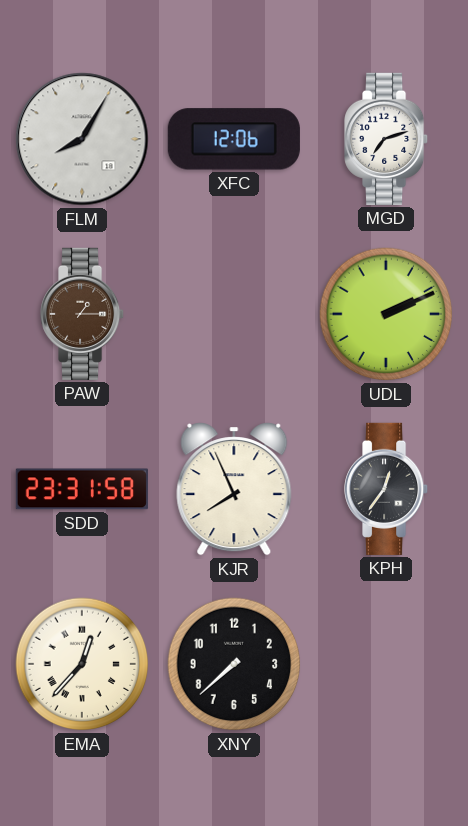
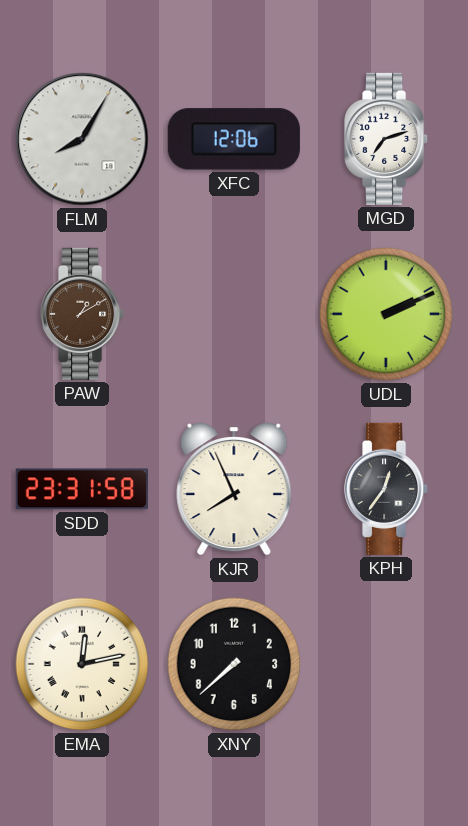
PAW: 1:15 -> 1:10 (83, 314)
EMA: 12:37 -> 12:13 (82, 664)
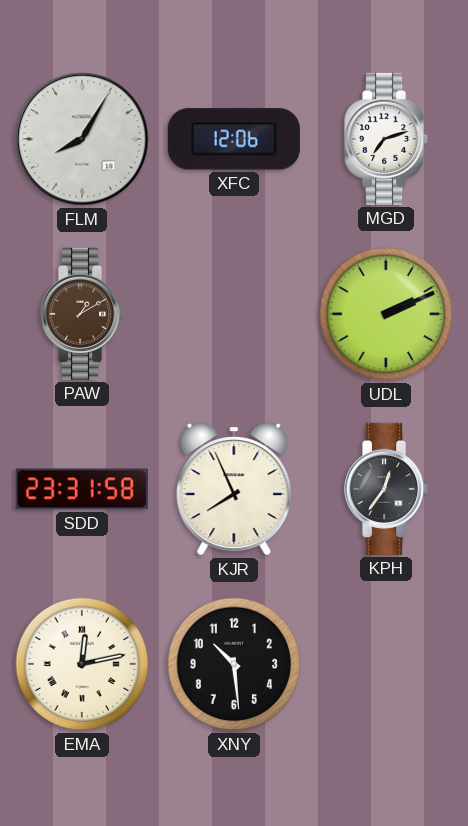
XNY: 7:38 -> 10:29 (234, 664)
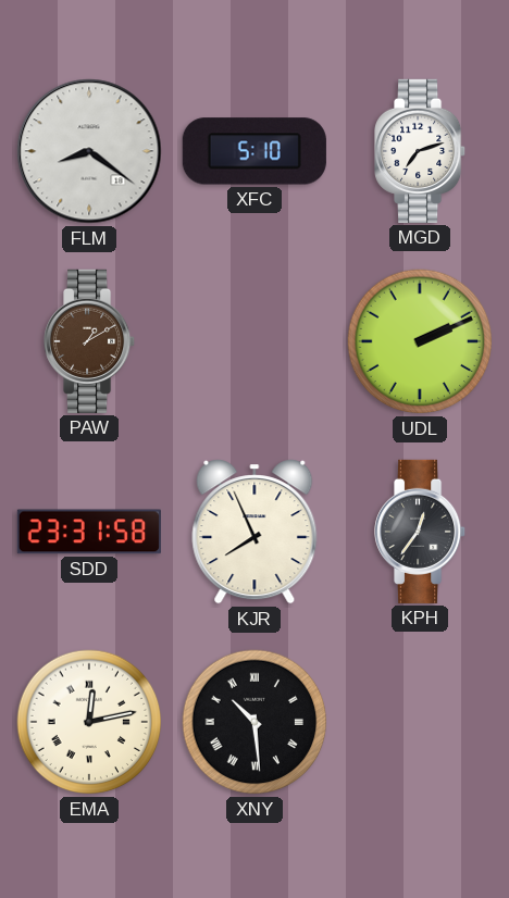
FLM: 8:05 -> 8:21 (89, 151)
XFC: 12:06 -> 5:10 (254, 151)
XNY numerals: Arabic -> Roman (254, 722)
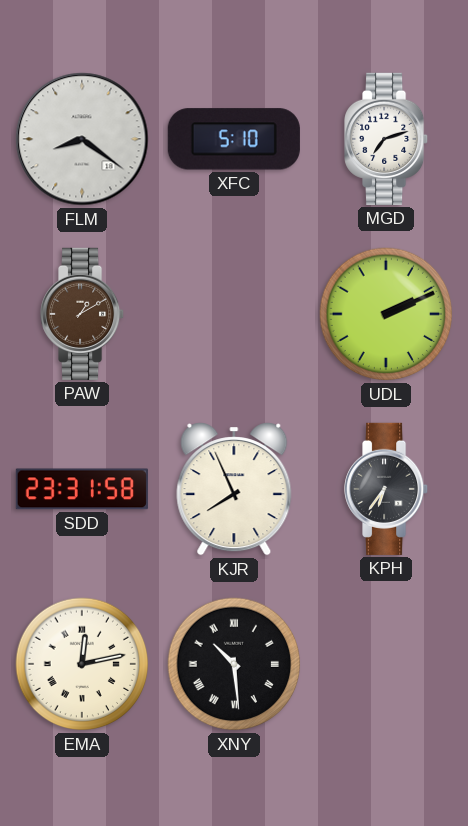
KPH: 12:36 -> 6:36 (387, 489)
